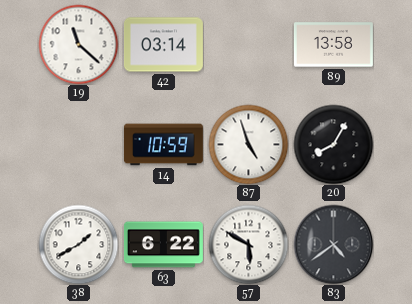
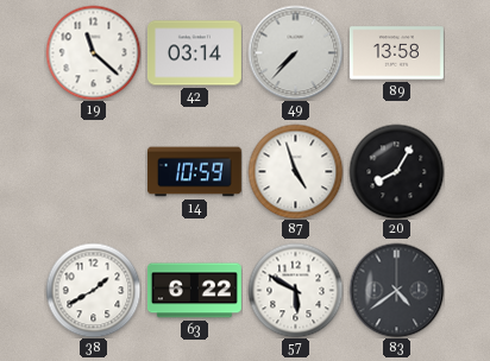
49: none -> 7:37 (295, 52)
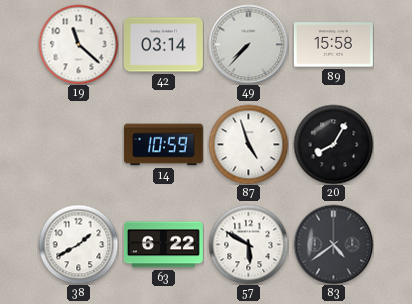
89: 13:58 -> 15:58 (333, 45)
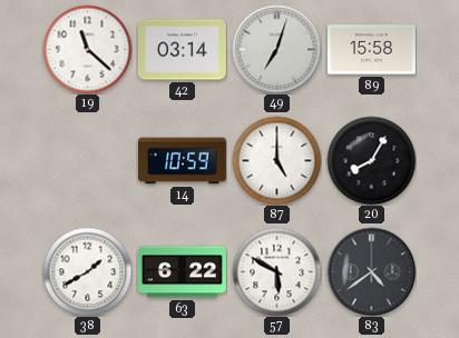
49: 7:37 -> 7:03 (276, 49)
87: 4:57 -> 5:00 (276, 160)
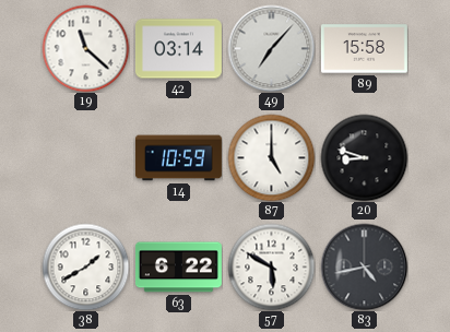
49: 7:03 -> 7:07 (271, 48)
20: 8:05 -> 8:48 (364, 157)
83: 4:39 -> 4:43 (364, 266)
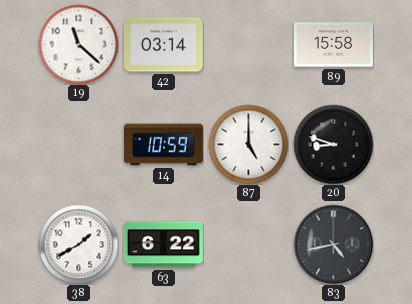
49: 7:07 -> none (271, 48)
57: 5:50 -> none (271, 266)
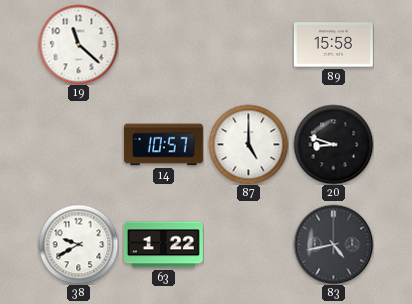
42: 03:14 -> none (163, 45)
14: 10:59 -> 10:57 (163, 145)
38: 1:40 -> 9:40 (78, 244)
63: 6:22 -> 1:22 (163, 245)
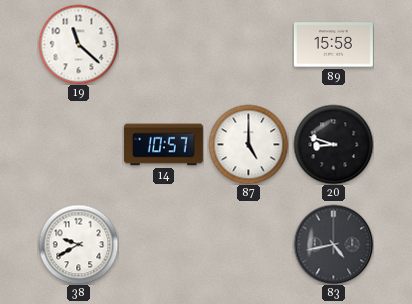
63: 1:22 -> none (163, 245)
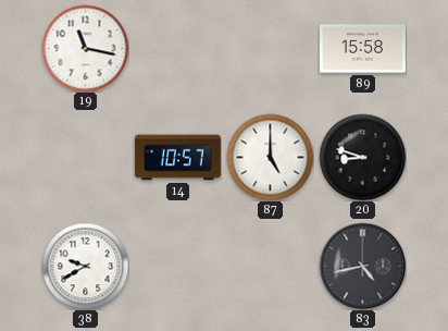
19: 11:22 -> 11:17 (85, 48)
